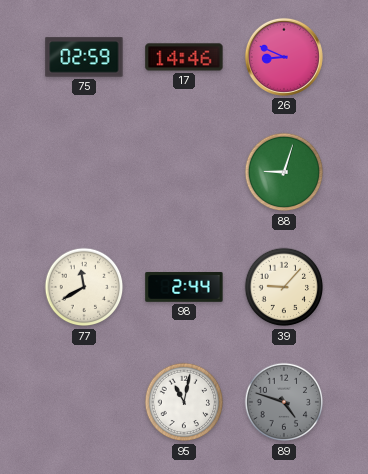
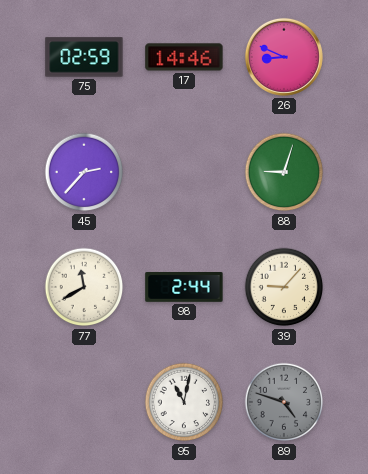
45: none -> 2:37 (84, 172)
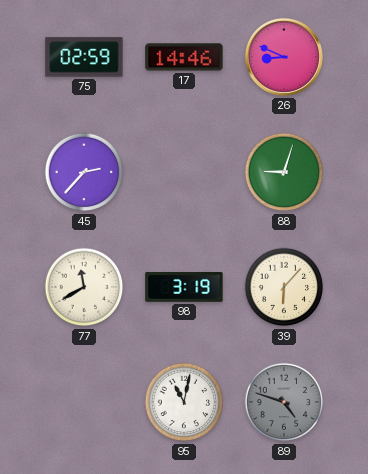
98: 2:44 -> 3:19 (184, 287)
39: 9:07 -> 6:07 (284, 287)
